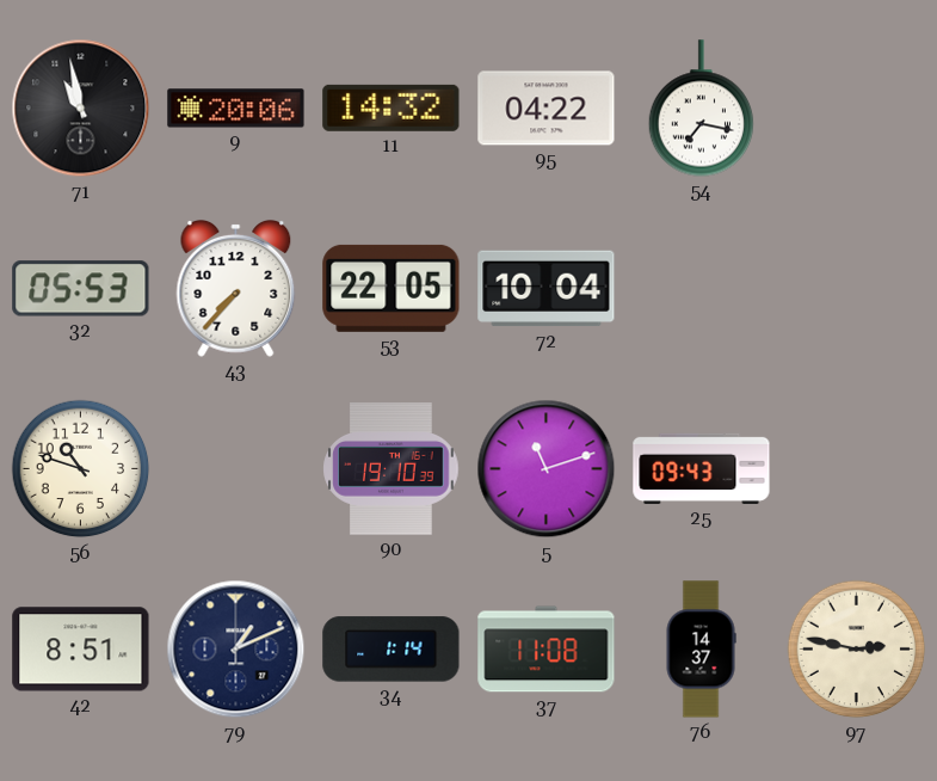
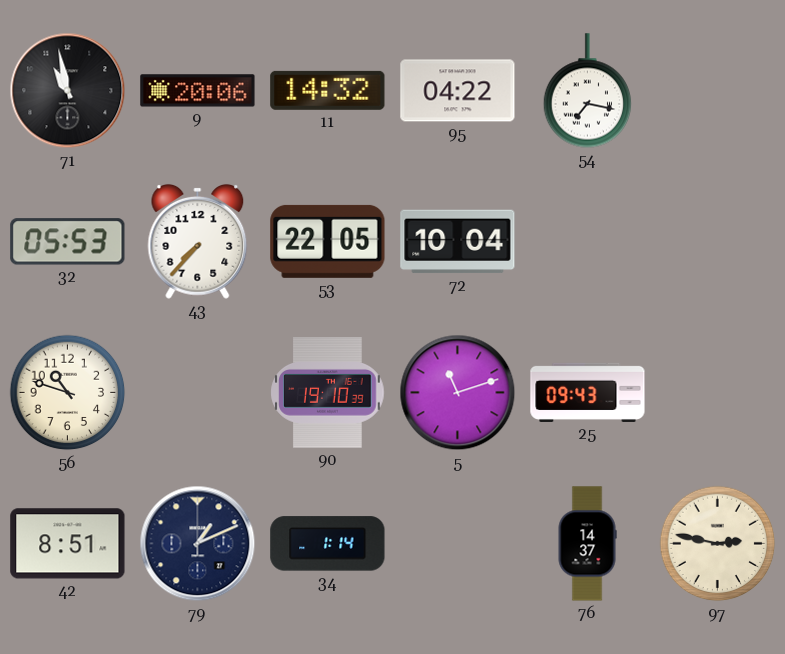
37: 11:08 -> none (547, 650)
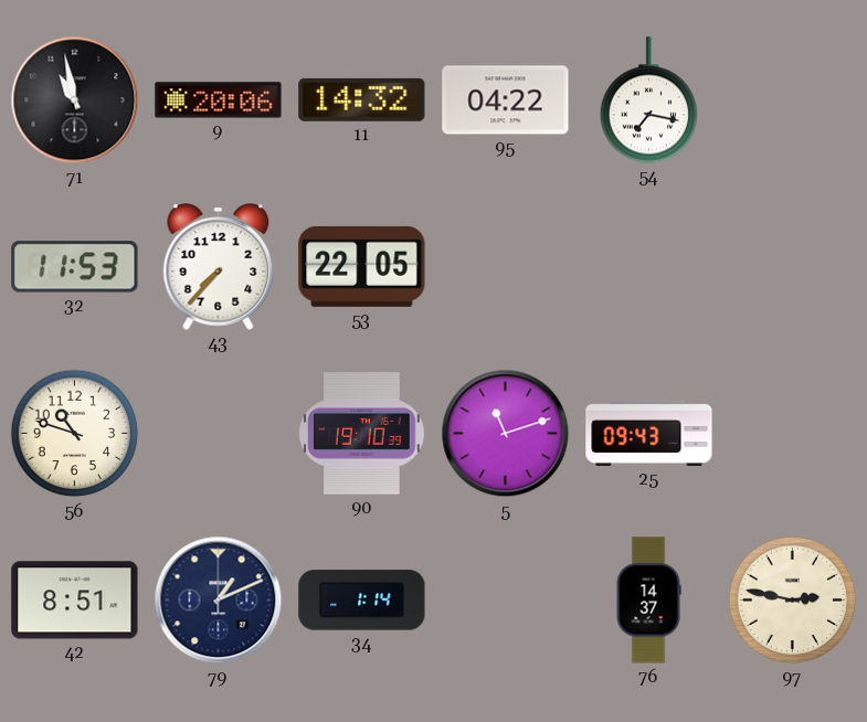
32: 05:53 -> 11:53 (75, 267)
72: 10:04 -> none (458, 242)
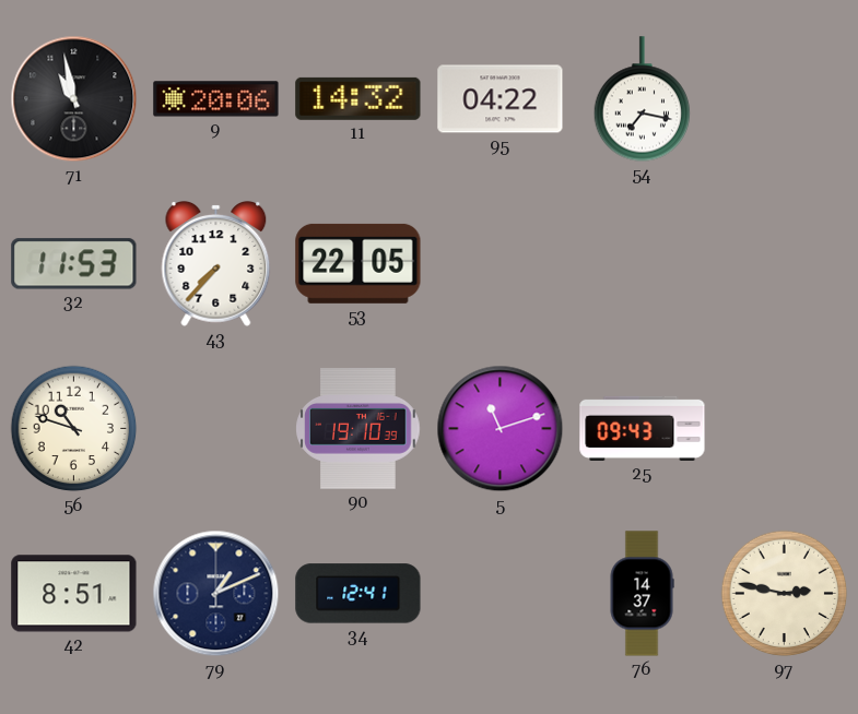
34: 1:14 -> 12:41 (359, 594)
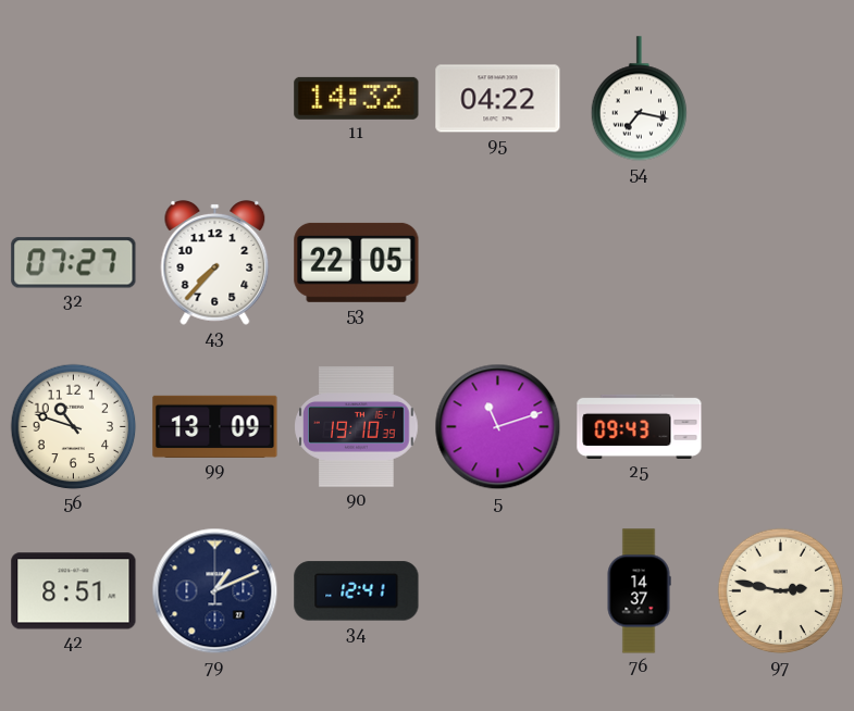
71: 10:58 -> none (74, 99)
9: 20:06 -> none (216, 99)
32: 11:53 -> 07:27 (74, 263)
99: none -> 13:09 (215, 426)
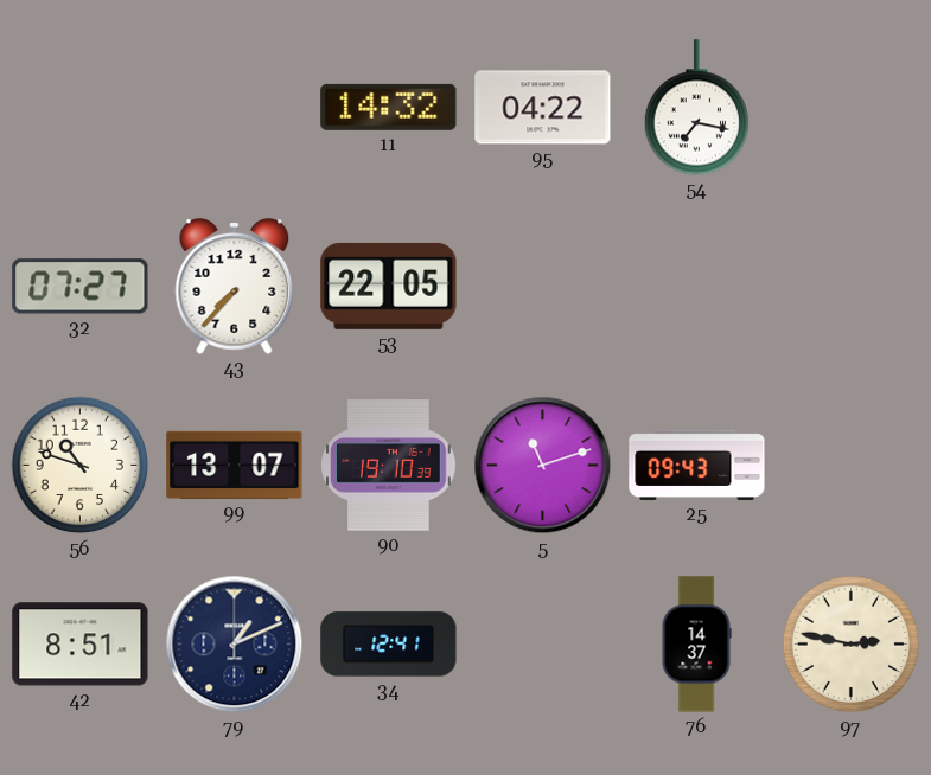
99: 13:09 -> 13:07 (235, 465)
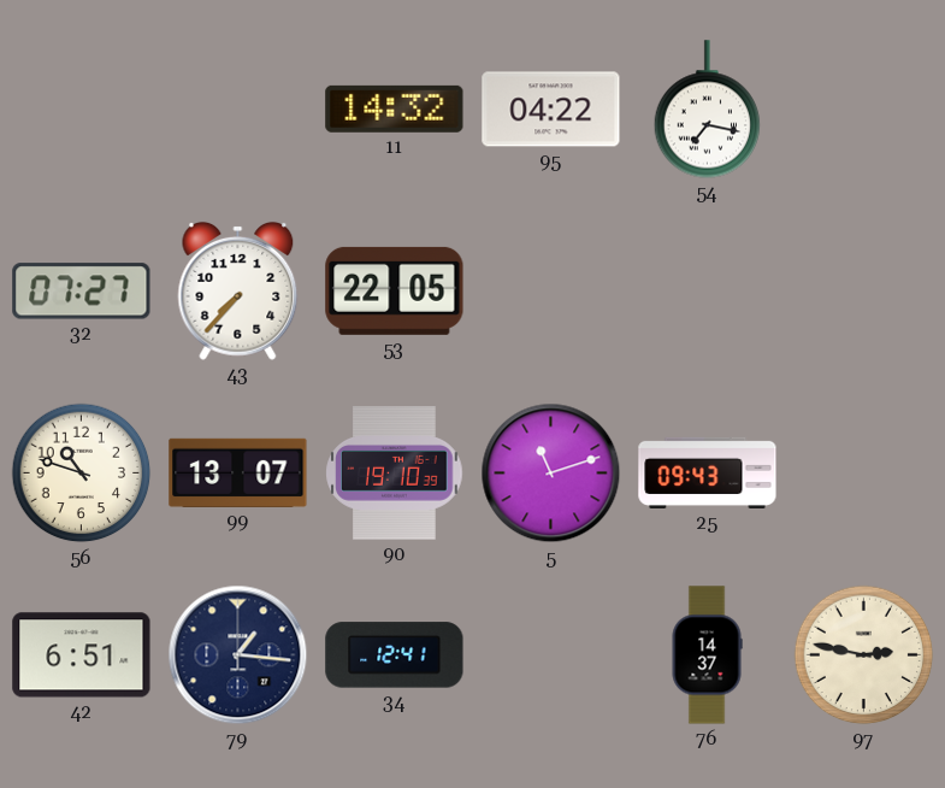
42: 8:51 -> 6:51 (82, 655)
79: 1:11 -> 1:16 (238, 655)
